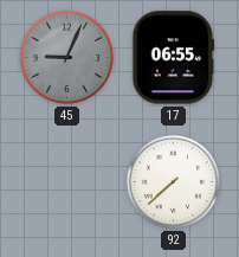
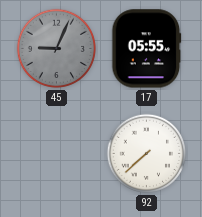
17: 06:55 -> 05:55 (147, 49)
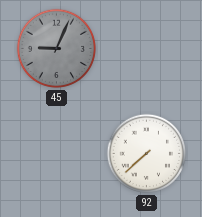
17: 05:55 -> none (147, 49)
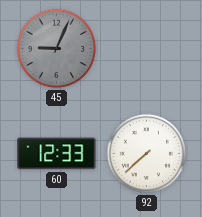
60: none -> 12:33 (57, 154)
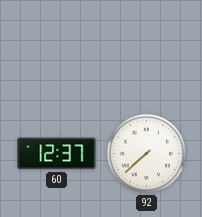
45: 9:04 -> none (57, 49)
60: 12:33 -> 12:37 (57, 154)
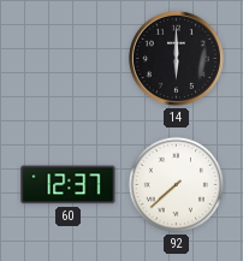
14: none -> 6:00 (176, 58)
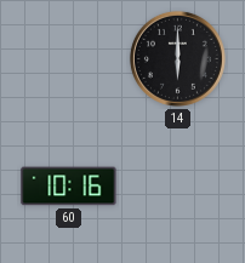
60: 12:37 -> 10:16 (69, 187)
92: 7:38 -> none (177, 185)
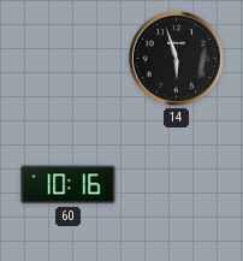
14: 6:00 -> 5:57 (176, 58)
